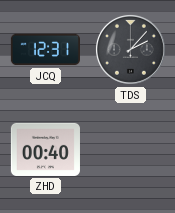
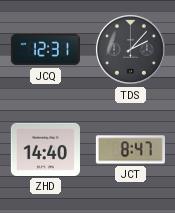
ZHD: 00:40 -> 14:40 (45, 149)
JCT: none -> 8:47 (130, 150)
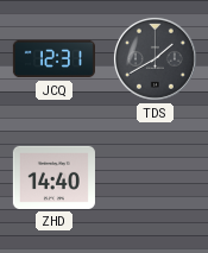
TDS: 2:07 -> 1:40 (155, 58)
JCT: 8:47 -> none (130, 150)
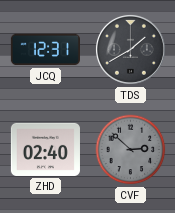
ZHD: 14:40 -> 02:40 (45, 149)
CVF: none -> 2:52 (131, 150)
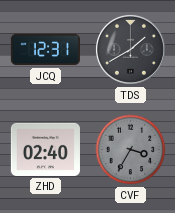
CVF: 2:52 -> 3:35 (131, 150)
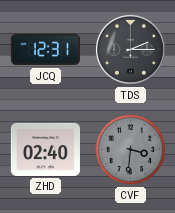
TDS: 1:40 -> 2:15 (130, 49)
CVF: 3:35 -> 3:31 (131, 150)
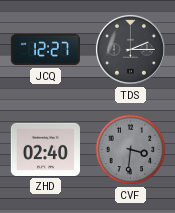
JCQ: 12:31 -> 12:27 (45, 50)
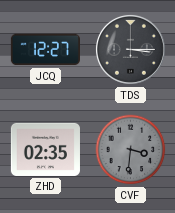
TDS: 2:15 -> 3:15 (130, 49)
ZHD: 02:40 -> 02:35 (45, 149)
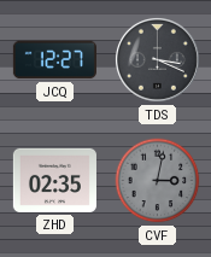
TDS: 3:15 -> 3:19 (157, 59)
CVF: 3:31 -> 3:02 (158, 181)
